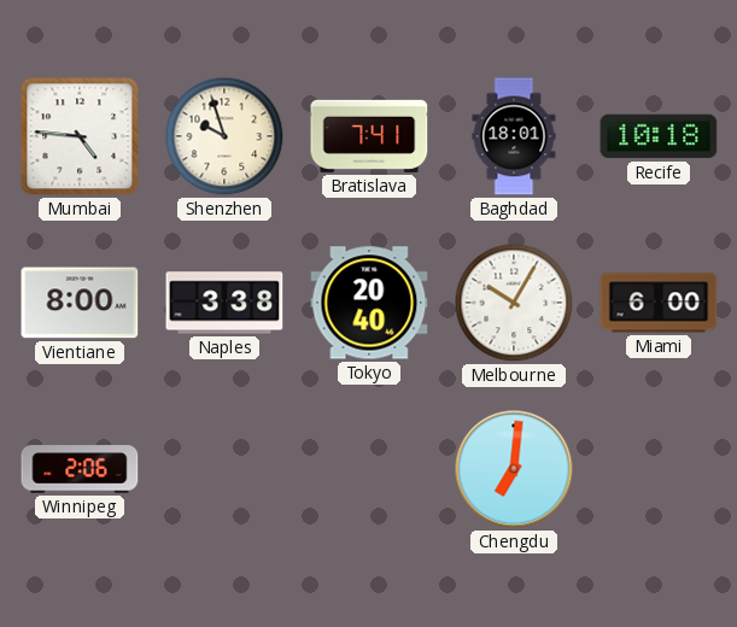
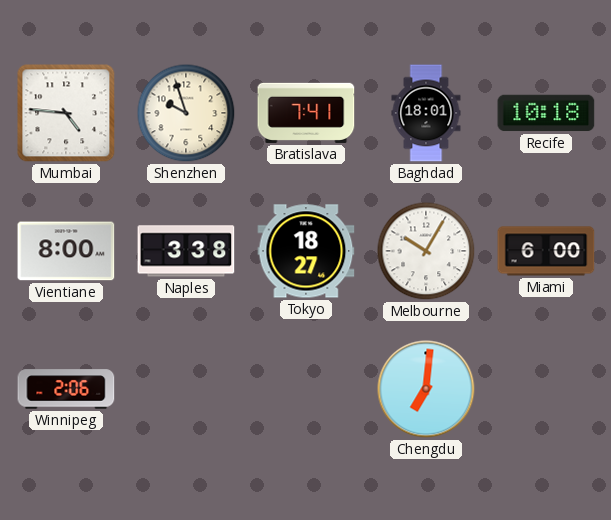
Tokyo: 20:40 -> 18:27 (306, 251)
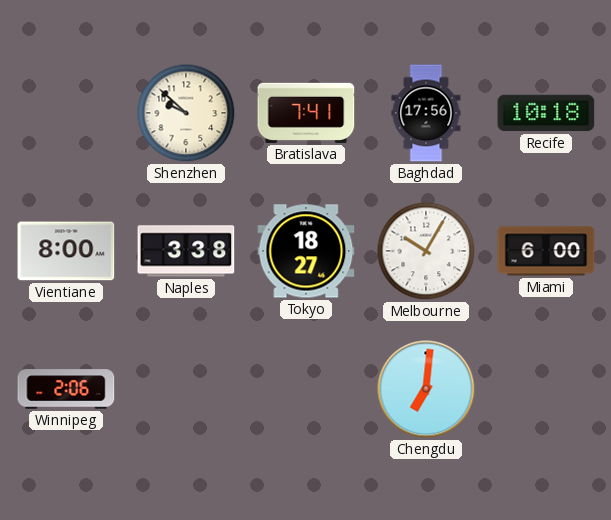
Mumbai: 4:46 -> none (66, 113)
Shenzhen: 9:57 -> 9:52 (186, 113)
Baghdad: 18:01 -> 17:56 (426, 113)
